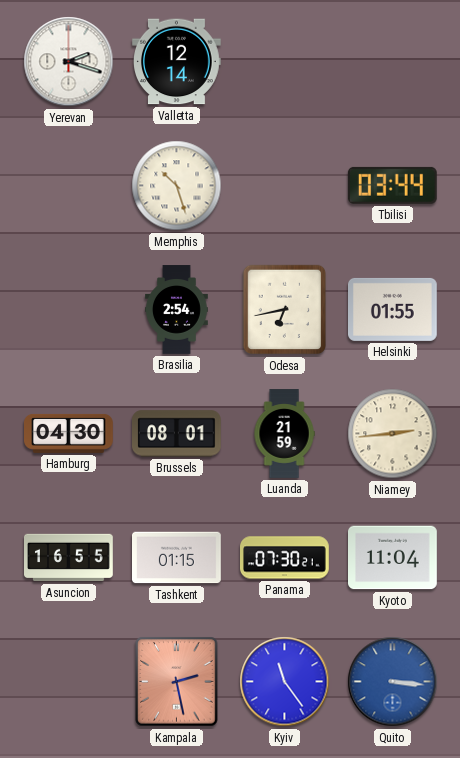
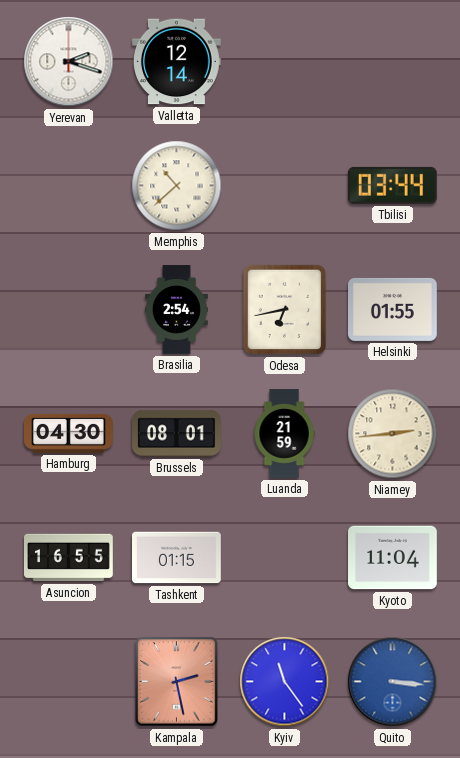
Memphis: 10:27 -> 10:38 (177, 186)
Panama: 07:30 -> none (285, 558)
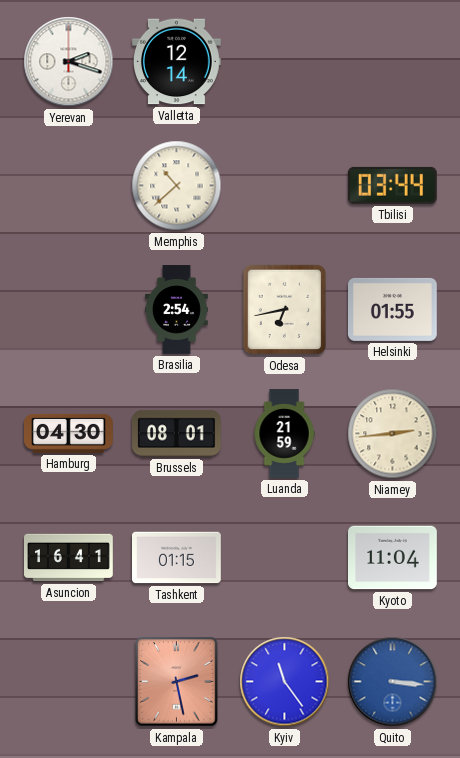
Asuncion: 16:55 -> 16:41 (69, 558)
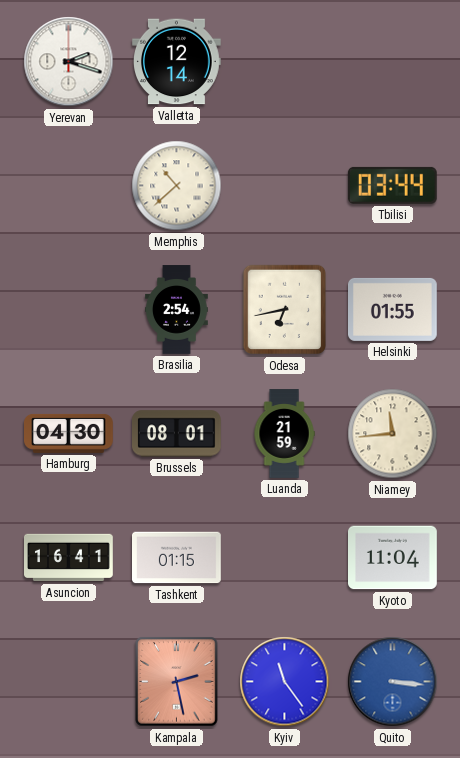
Niamey: 2:44 -> 11:44 (393, 434)
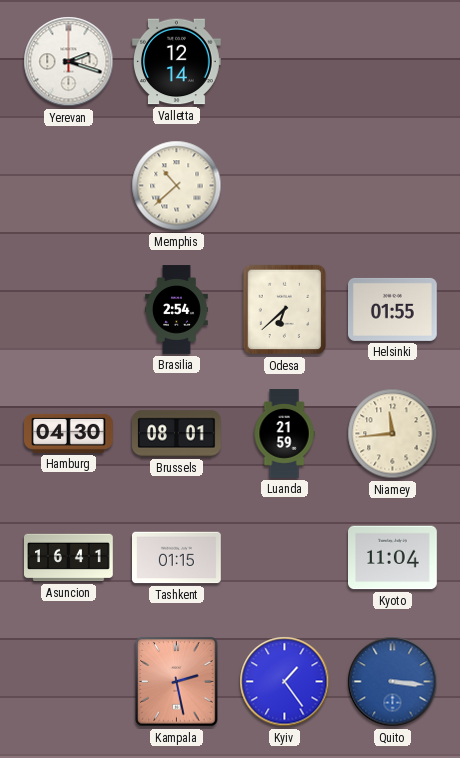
Tbilisi: 03:44 -> none (392, 185)
Odesa: 6:43 -> 6:38 (284, 310)
Kyiv: 11:24 -> 1:24 (285, 682)
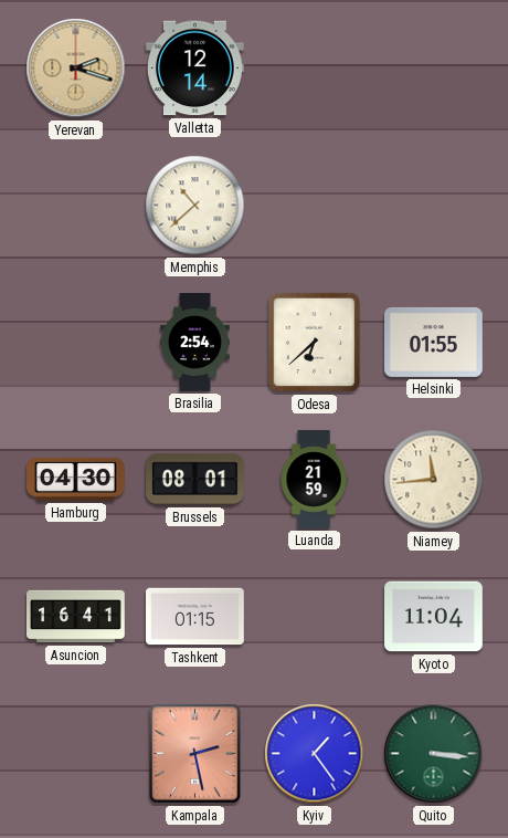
Yerevan dial: white -> champagne (76, 69)
Quito dial: blue -> green (434, 754)
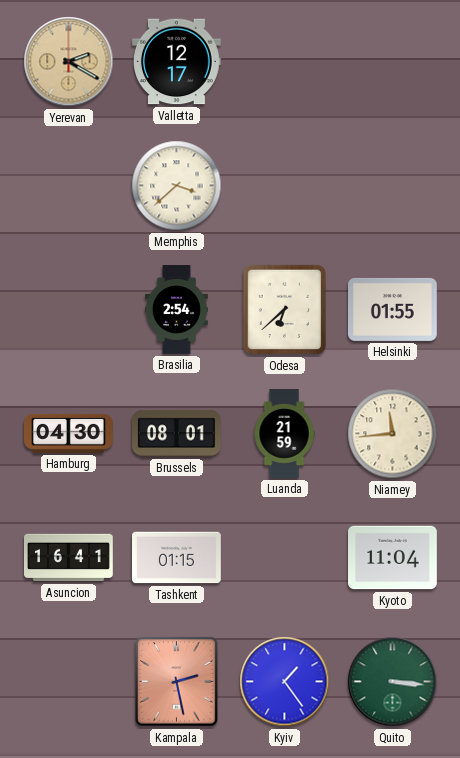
Yerevan: 2:18 -> 2:20 (69, 62)
Valletta: 12:14 -> 12:17 (177, 62)
Memphis: 10:38 -> 3:38 (177, 186)
